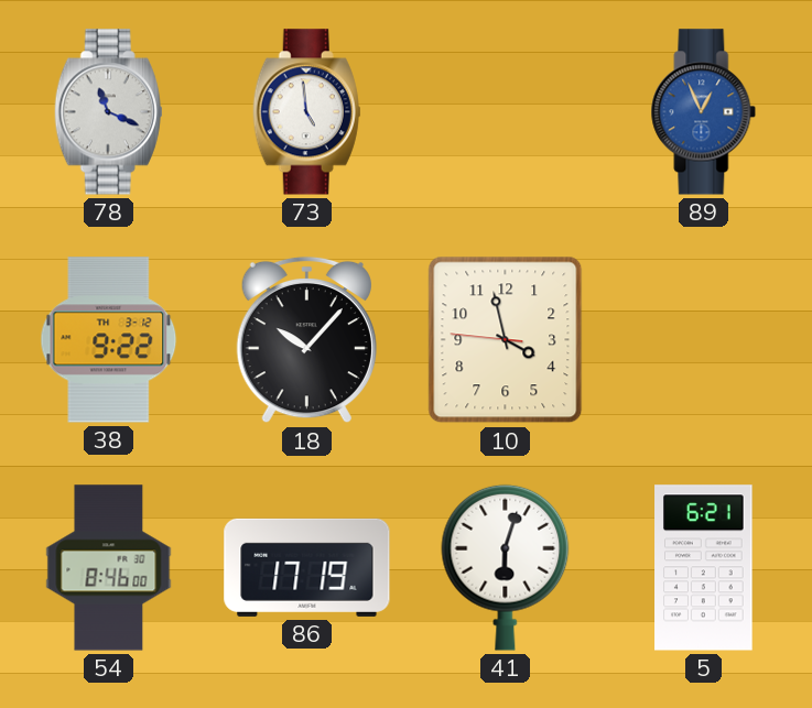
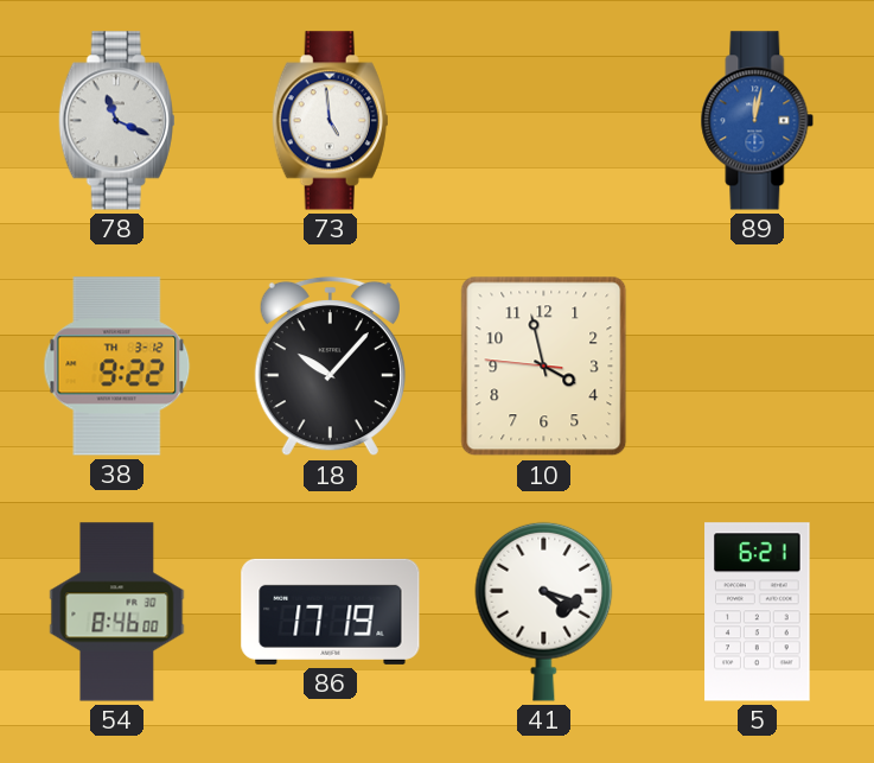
89: 12:56 -> 12:02 (758, 121)
41: 6:03 -> 4:18 (544, 611)
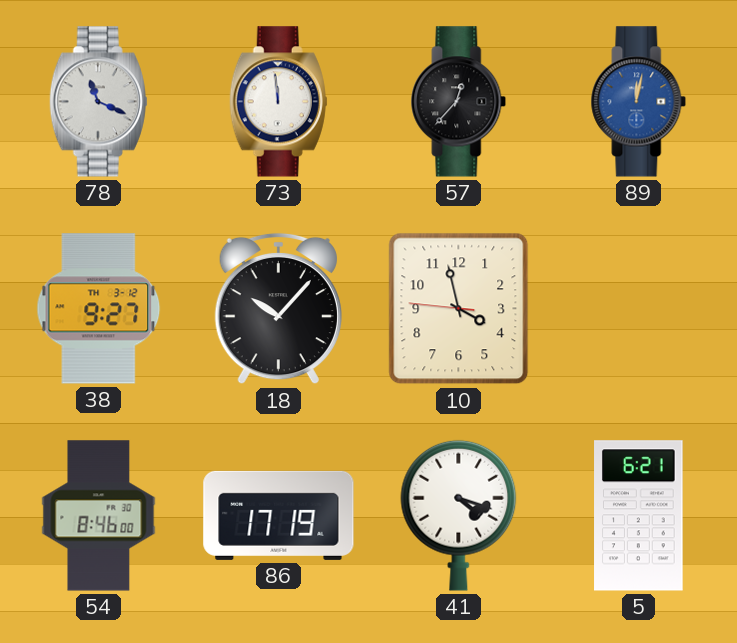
73: 4:59 -> 11:59 (278, 102)
57: none -> 12:37 (459, 102)
38: 9:22 -> 9:27 (99, 309)
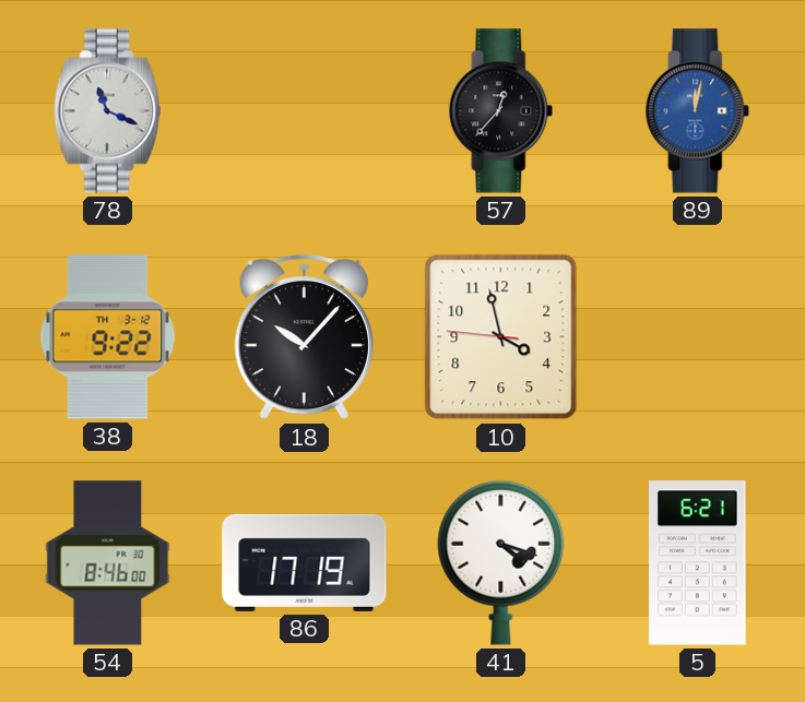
73: 11:59 -> none (278, 102)
38: 9:27 -> 9:22 (108, 337)
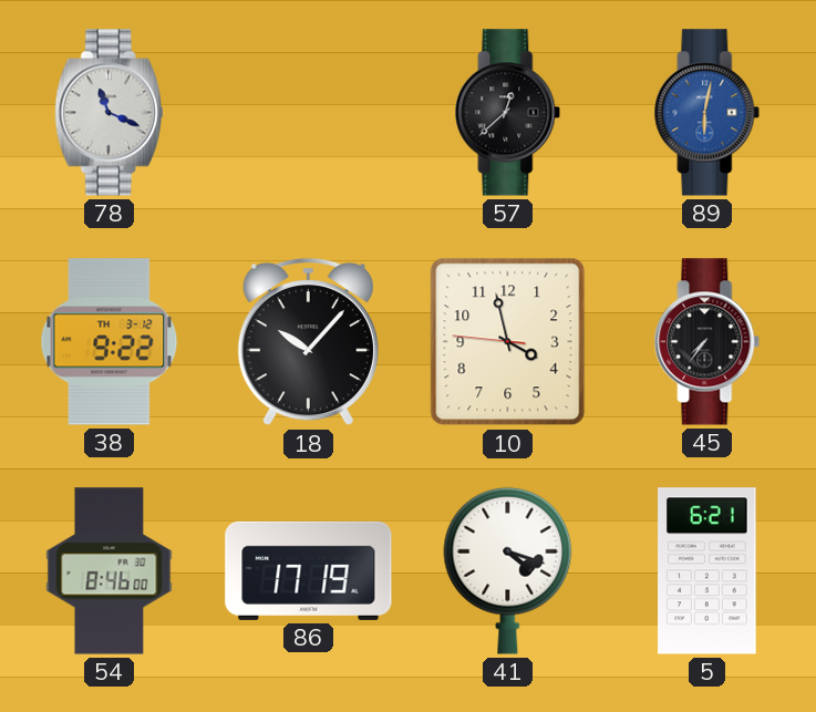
57: 12:37 -> 12:38 (508, 113)
89: 12:02 -> 6:02 (707, 113)
45: none -> 7:36 (707, 342)
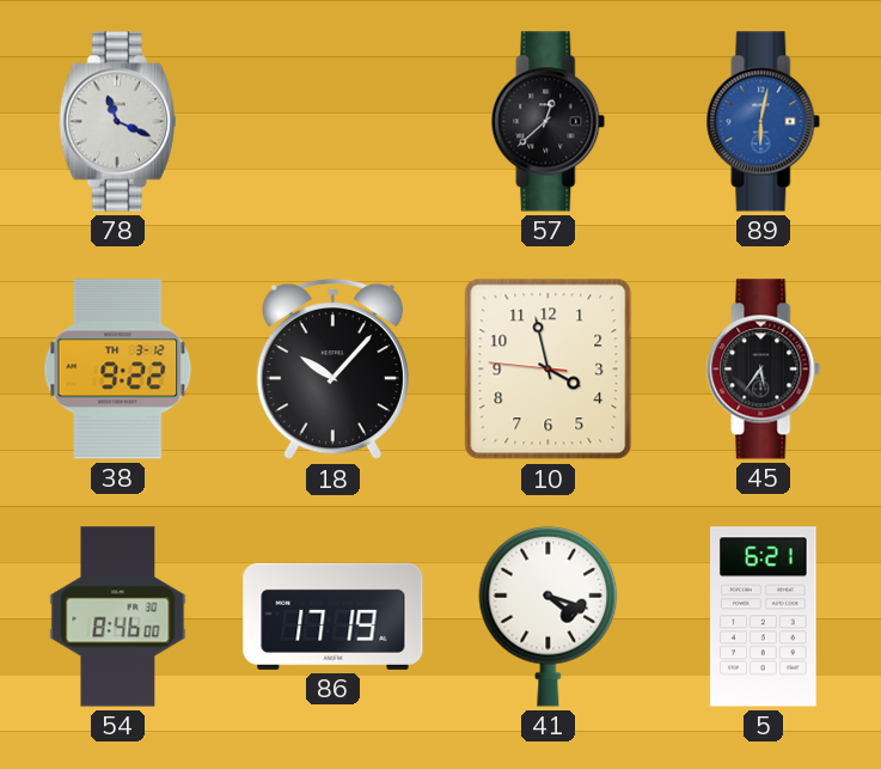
45: 7:36 -> 5:36 (764, 370)
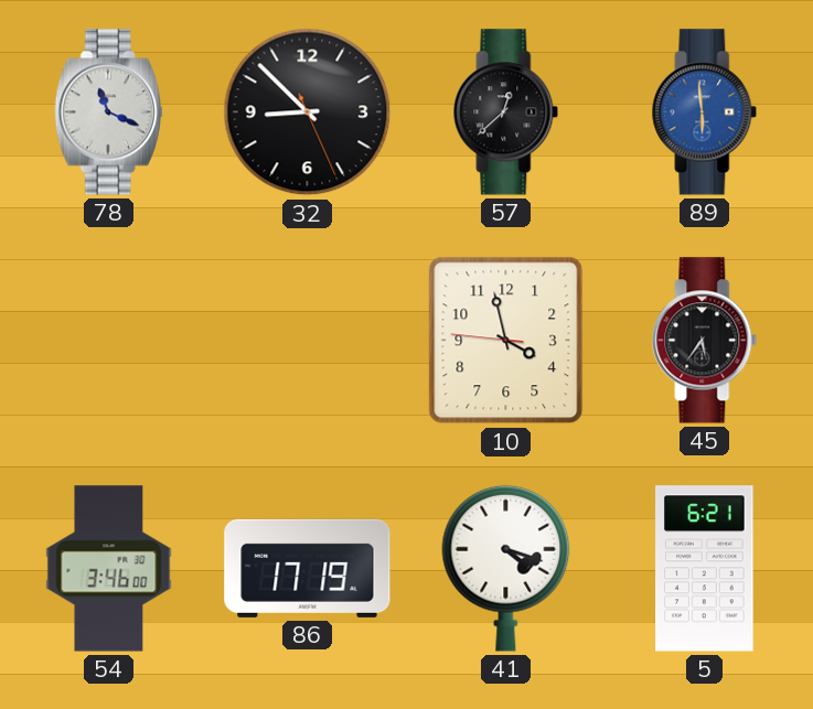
32: none -> 8:52 (308, 112)
89: 6:02 -> 5:59 (705, 112)
38: 9:22 -> none (118, 370)
18: 10:07 -> none (332, 370)
54: 8:46 -> 3:46 (109, 569)
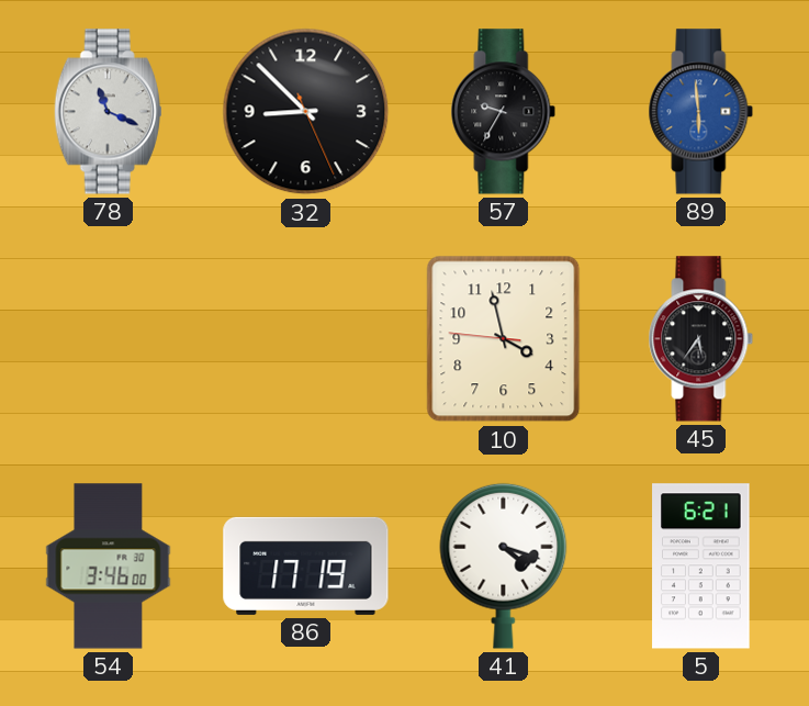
57: 12:38 -> 9:35 (504, 112)
